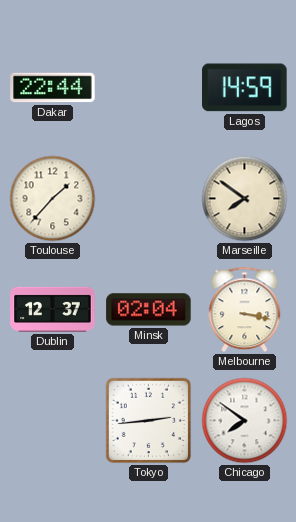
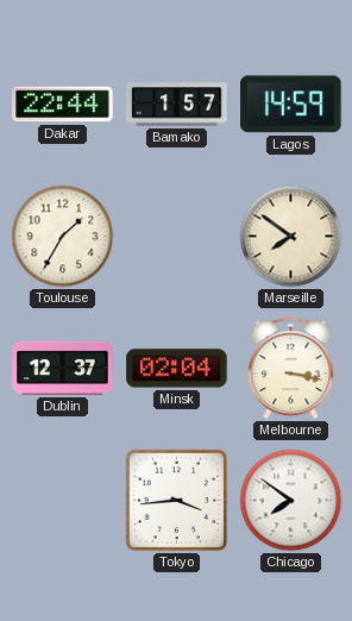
Bamako: none -> 1:57 (177, 105)
Toulouse: 1:37 -> 1:35 (63, 237)
Tokyo: 2:44 -> 3:44 (177, 501)
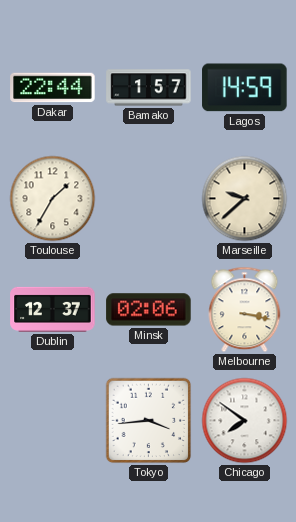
Marseille: 7:51 -> 9:38 (245, 199)
Minsk: 02:04 -> 02:06 (149, 310)
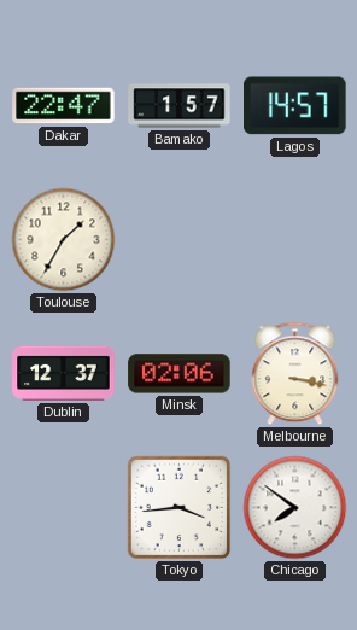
Dakar: 22:44 -> 22:47 (64, 106)
Lagos: 14:59 -> 14:57 (295, 106)
Marseille: 9:38 -> none (245, 199)
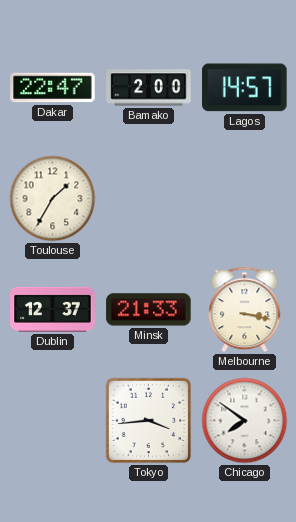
Bamako: 1:57 -> 2:00 (149, 88)
Minsk: 02:06 -> 21:33 (149, 310)
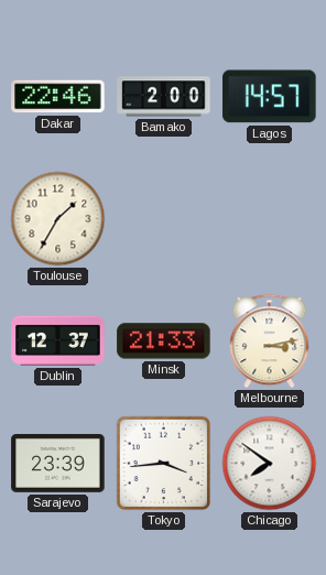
Dakar: 22:47 -> 22:46 (58, 97)
Melbourne: 3:17 -> 3:13 (270, 341)
Sarajevo: none -> 23:39 (58, 464)
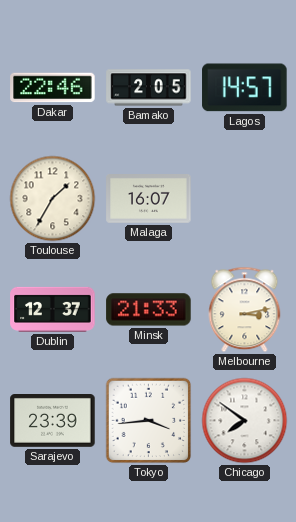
Bamako: 2:00 -> 2:05 (149, 88)
Malaga: none -> 16:07 (149, 199)
